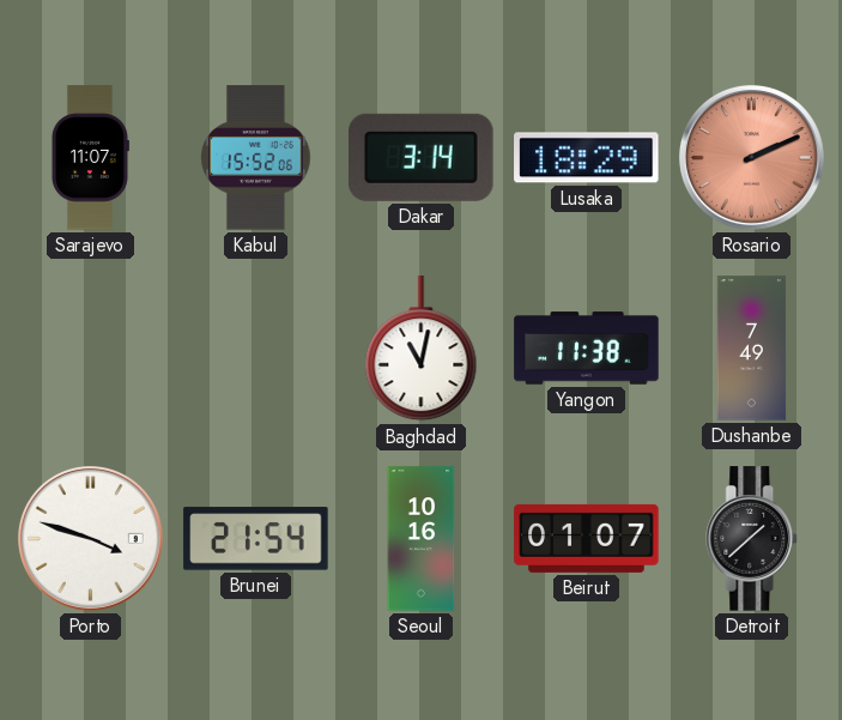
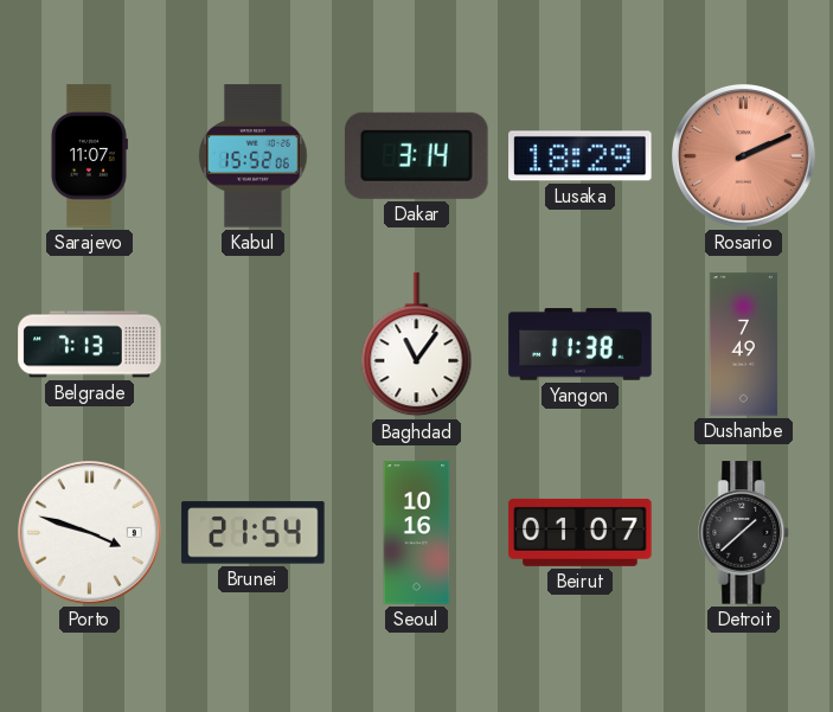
Belgrade: none -> 7:13 (90, 345)
Baghdad: 11:02 -> 11:06 (417, 345)
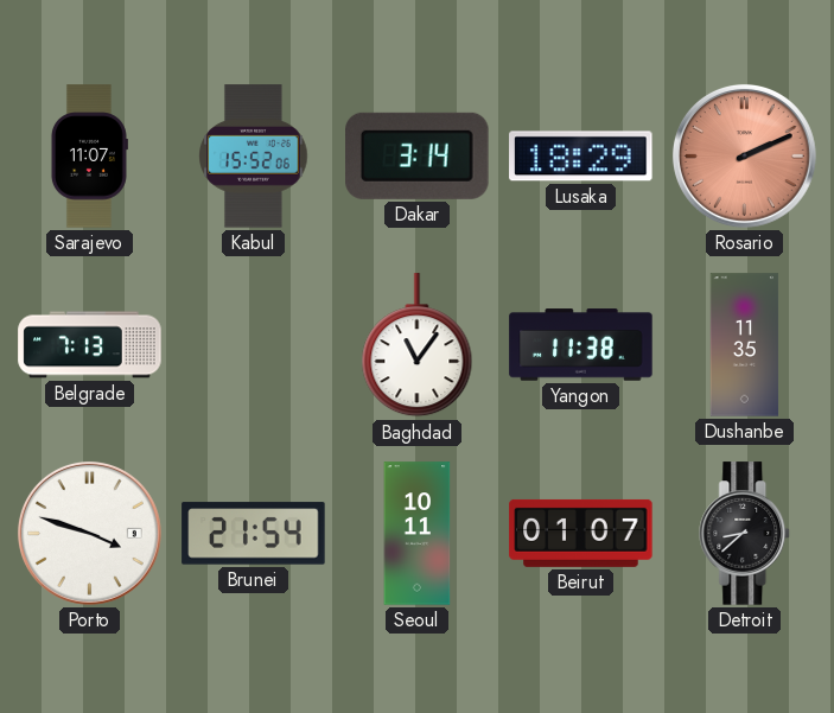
Dushanbe: 7:49 -> 11:35 (745, 345)
Seoul: 10:16 -> 10:11 (418, 534)
Detroit: 1:38 -> 8:38 (745, 534)
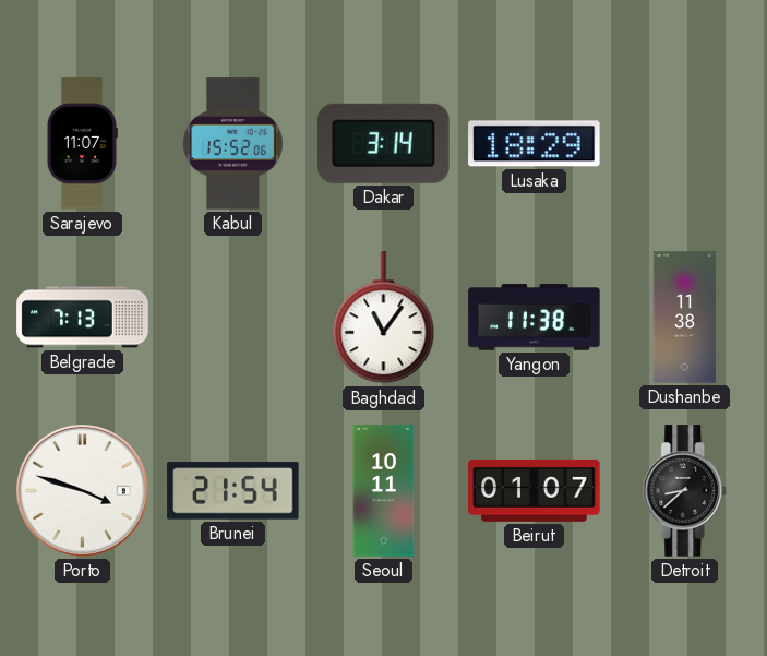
Rosario: 2:11 -> none (744, 155)
Dushanbe: 11:35 -> 11:38 (685, 318)
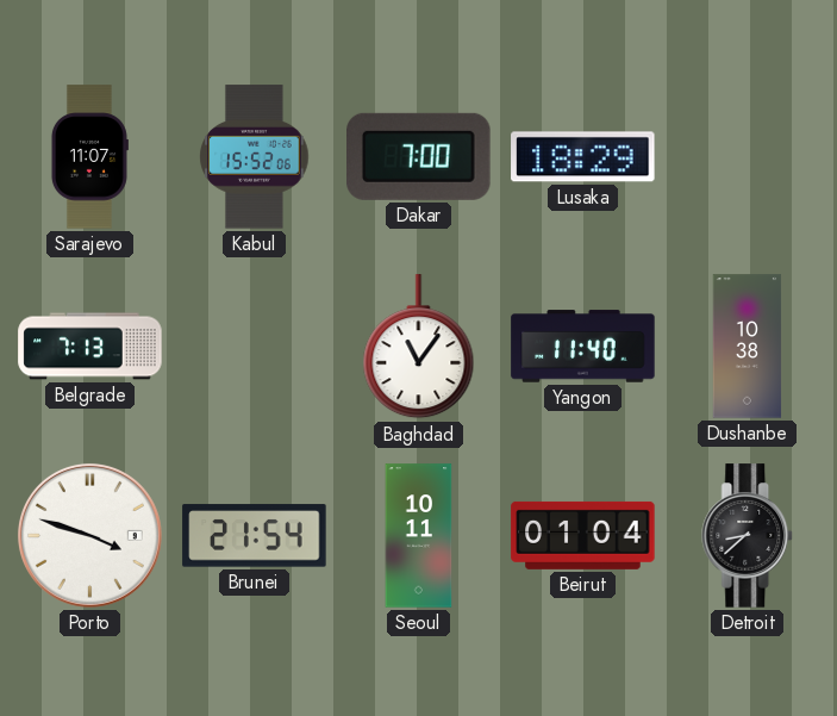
Dakar: 3:14 -> 7:00 (419, 156)
Yangon: 11:38 -> 11:40 (583, 347)
Dushanbe: 11:38 -> 10:38 (748, 347)
Beirut: 01:07 -> 01:04 (583, 535)
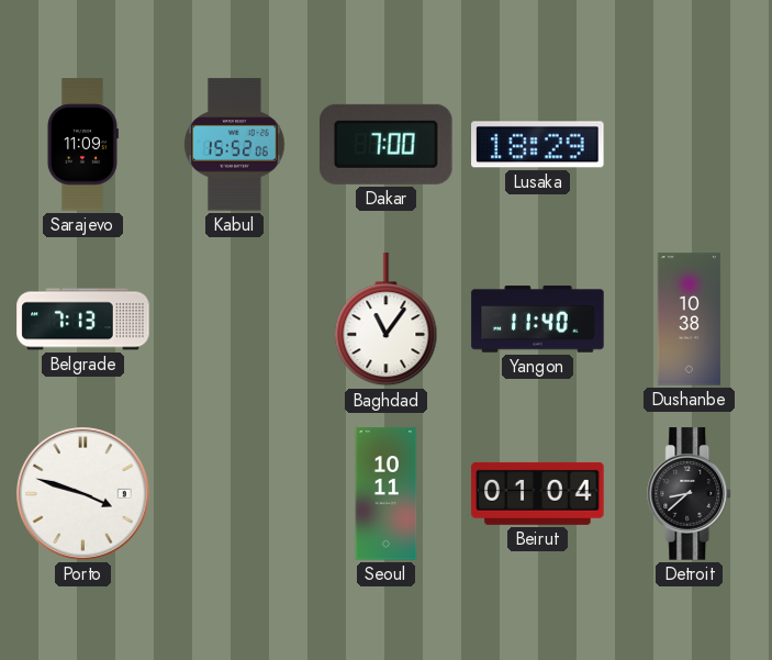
Sarajevo: 11:07 -> 11:09 (82, 145)
Brunei: 21:54 -> none (255, 536)
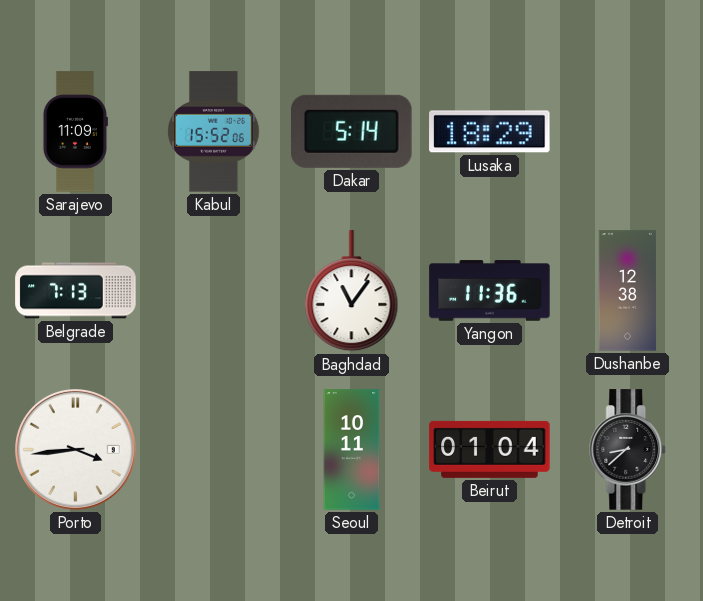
Dakar: 7:00 -> 5:14 (352, 131)
Yangon: 11:40 -> 11:36 (490, 291)
Dushanbe: 10:38 -> 12:38 (628, 291)
Porto: 3:48 -> 3:44 (75, 449)
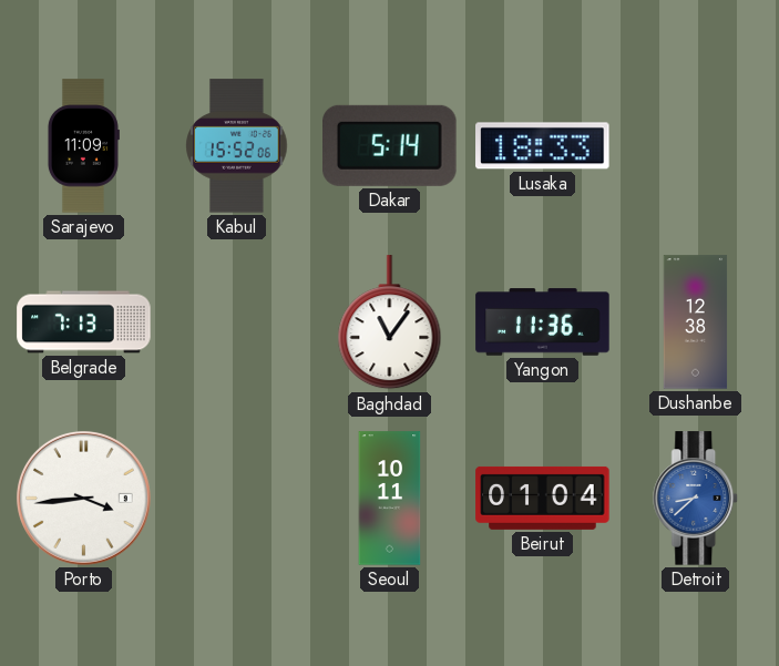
Lusaka: 18:29 -> 18:33 (543, 146)
Detroit dial: black -> blue (696, 499)
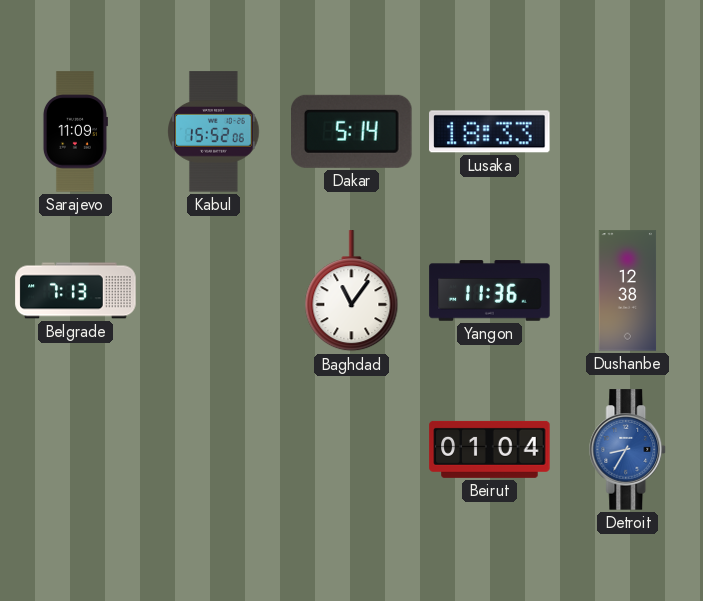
Porto: 3:44 -> none (83, 498)
Seoul: 10:11 -> none (390, 499)
Detroit: 8:38 -> 8:35 (628, 450)
